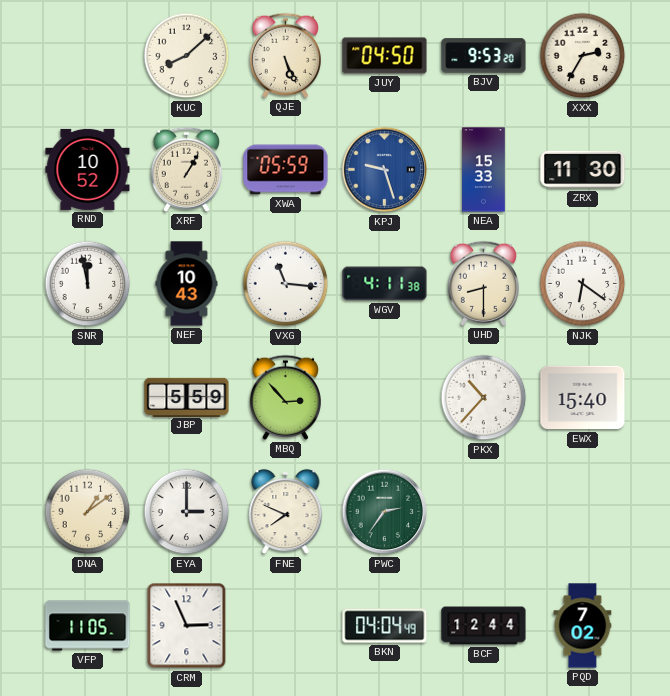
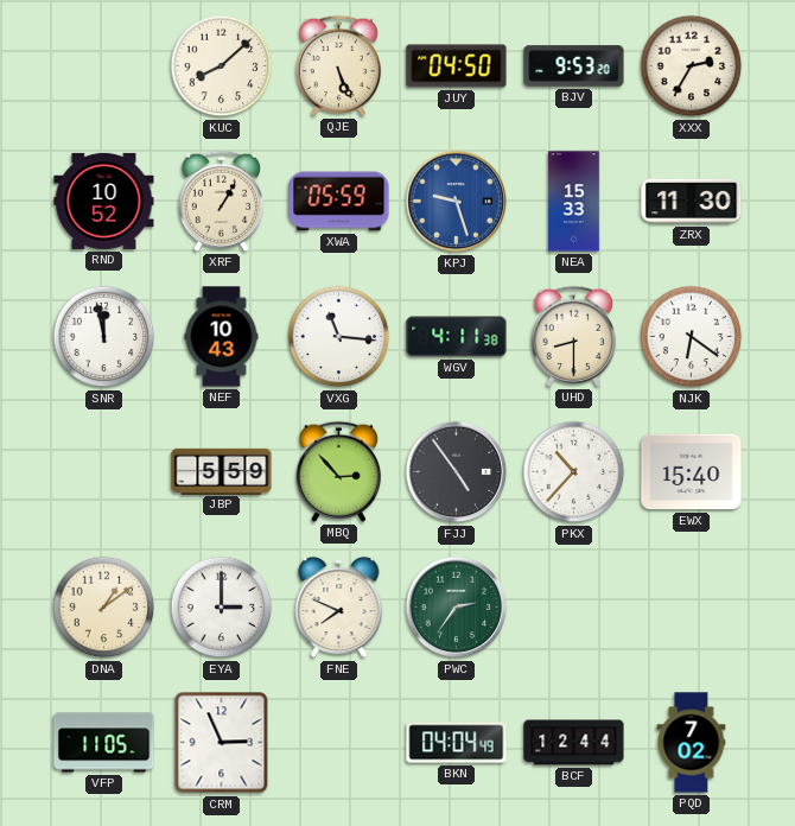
FJJ: none -> 4:54 (457, 472)
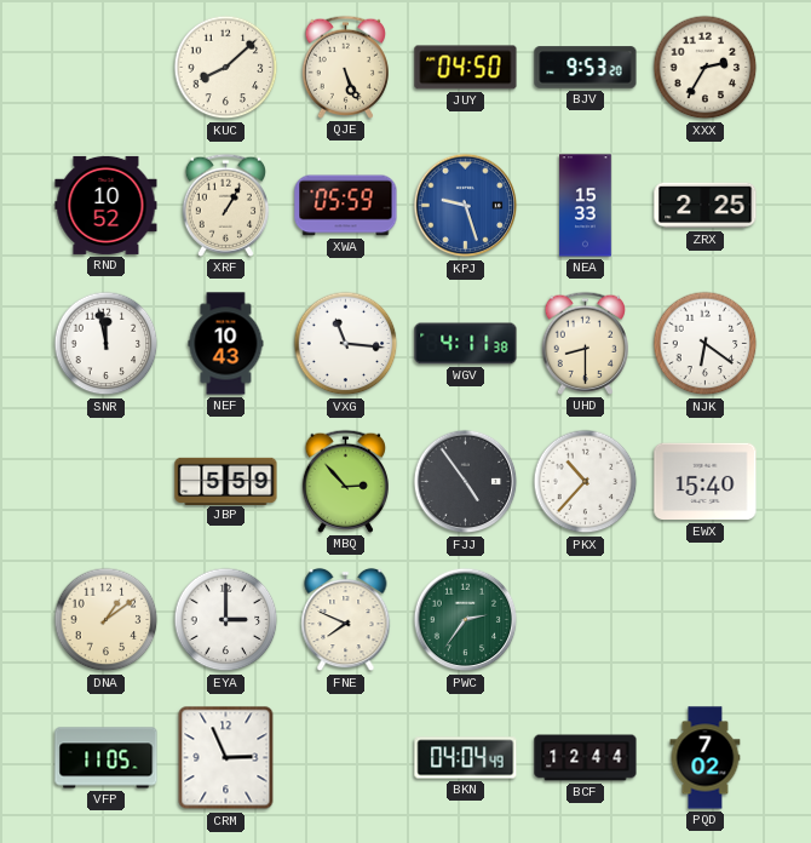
ZRX: 11:30 -> 2:25 (706, 206)
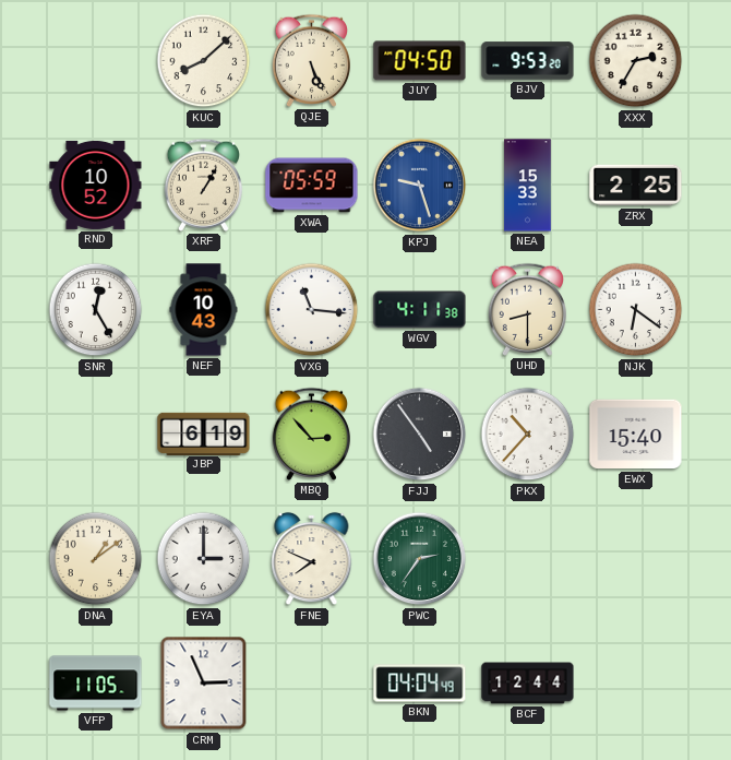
SNR: 11:58 -> 12:25 (96, 310)
JBP: 5:59 -> 6:19 (204, 434)
PQD: 7:02 -> none (706, 758)
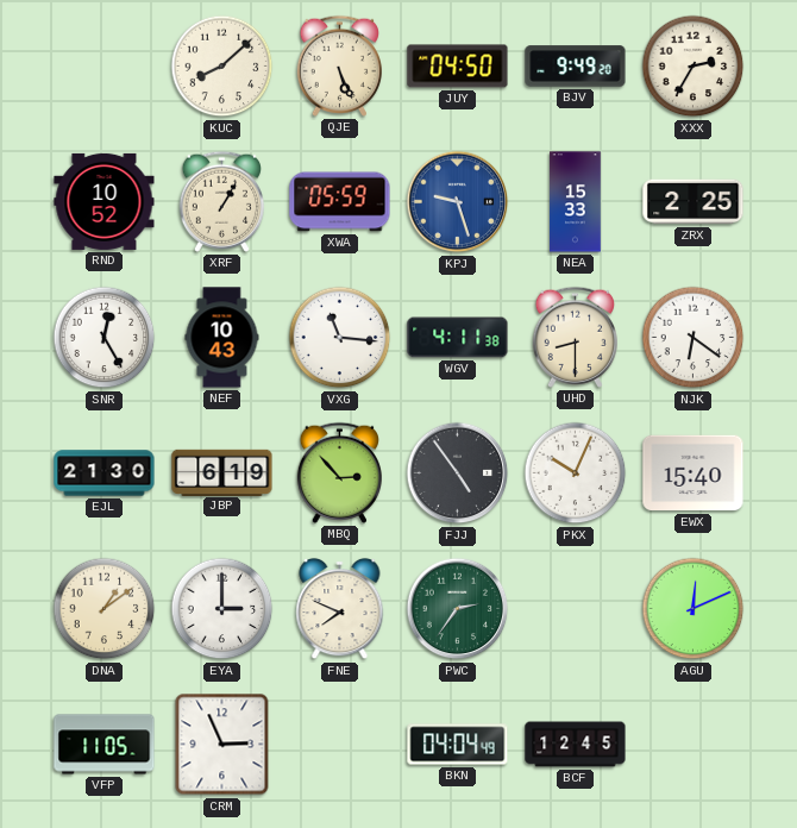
BJV: 9:53 -> 9:49 (576, 67)
EJL: none -> 21:30 (105, 473)
PKX: 10:37 -> 10:04 (576, 473)
AGU: none -> 12:11 (694, 609)
BCF: 12:44 -> 12:45 (576, 745)
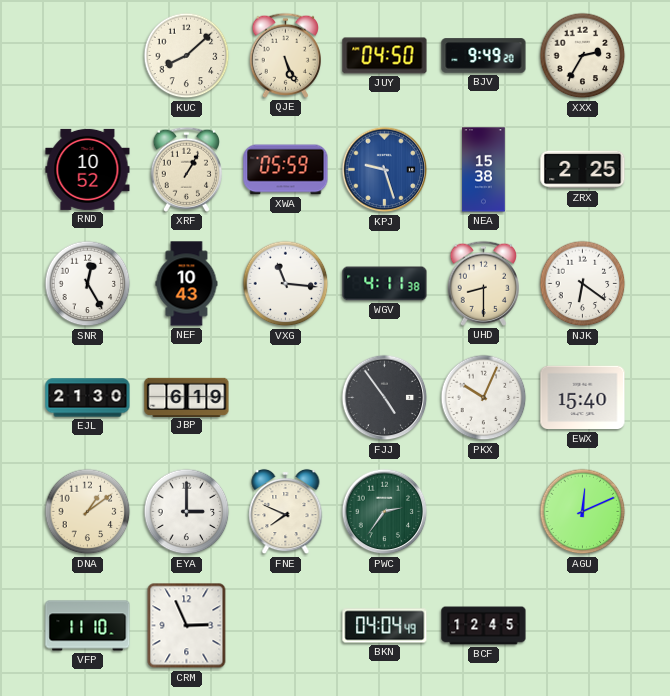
NEA: 15:33 -> 15:38 (484, 170)
MBQ: 2:53 -> none (339, 472)
VFP: 11:05 -> 11:10 (88, 626)
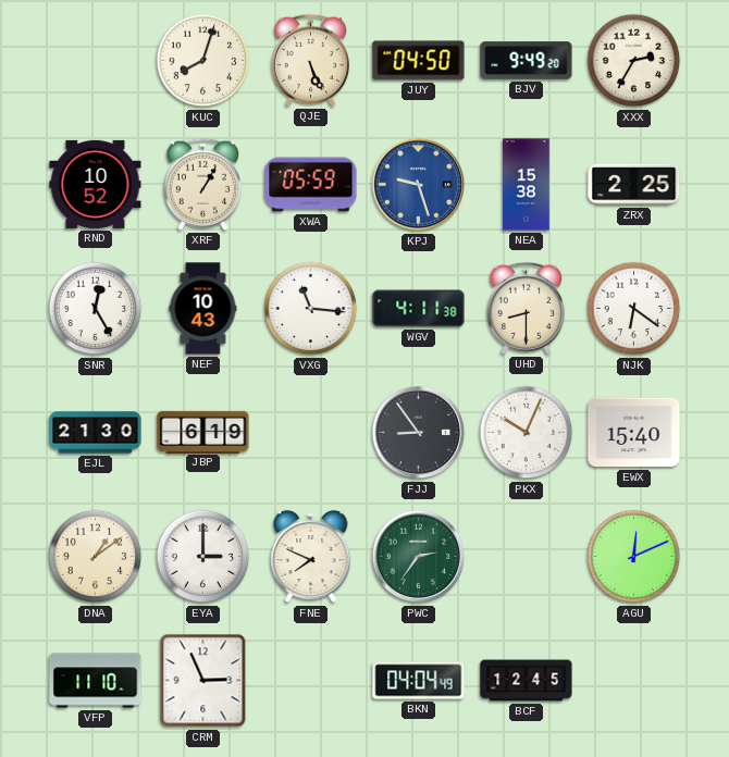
KUC: 8:08 -> 8:03 (203, 61)
FJJ: 4:54 -> 8:54 (419, 433)
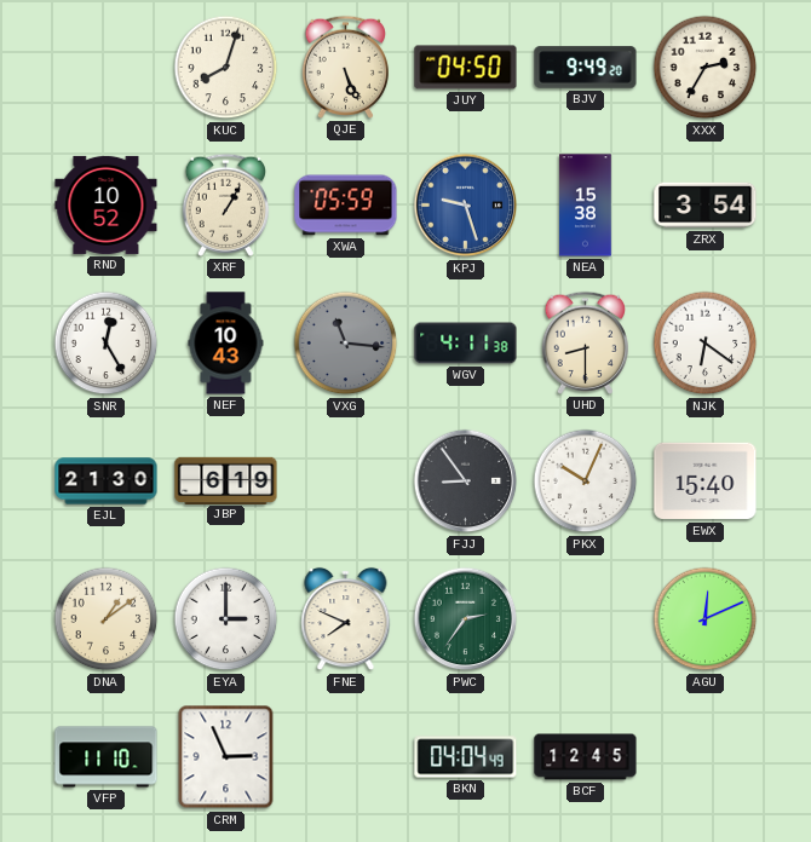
ZRX: 2:25 -> 3:54 (706, 206)
VXG dial: white -> grey (346, 344)
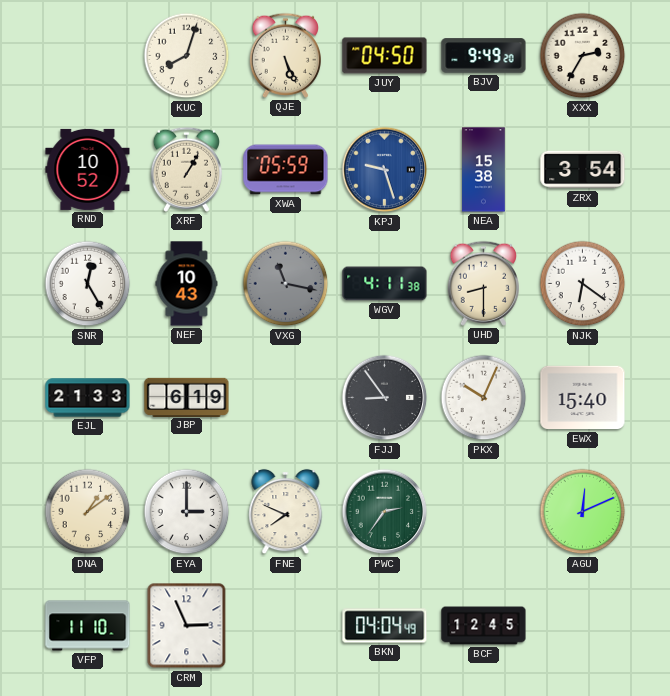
VXG: 11:16 -> 11:17 (286, 284)
EJL: 21:30 -> 21:33 (88, 398)
